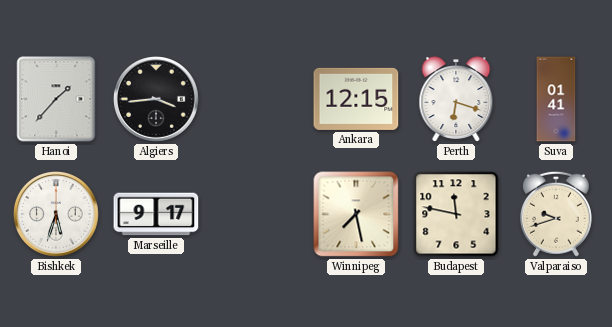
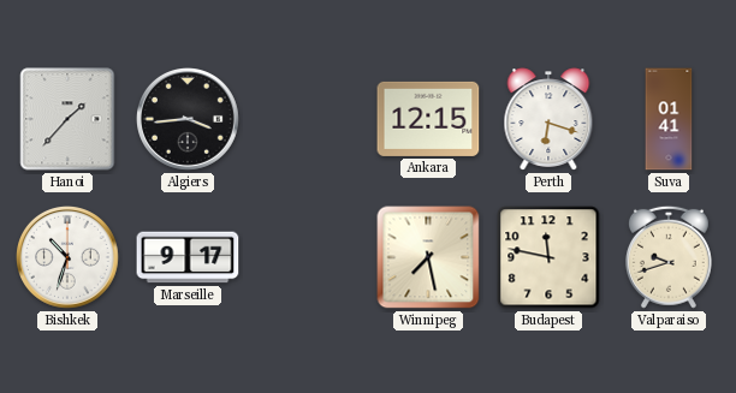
Bishkek: 5:33 -> 10:33 (69, 258)
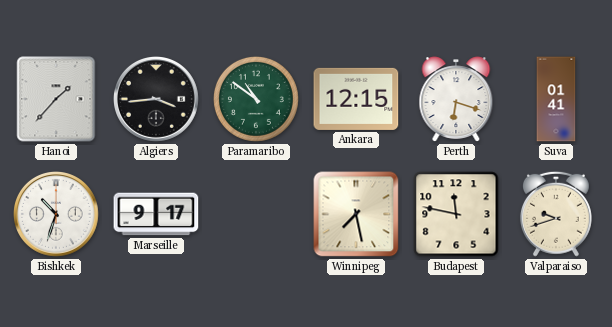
Paramaribo: none -> 10:51 (256, 99)
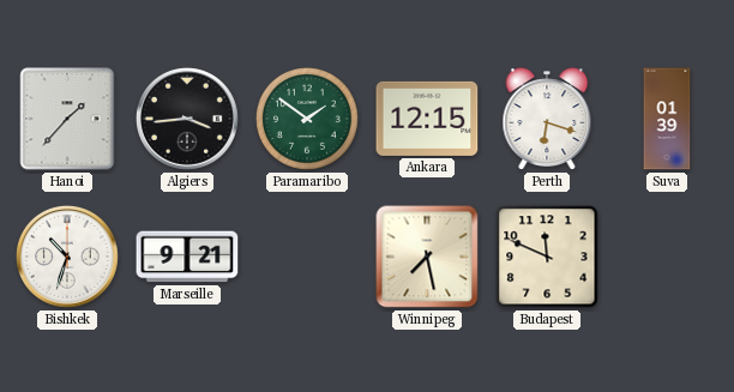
Paramaribo: 10:51 -> 1:51 (307, 119)
Suva: 01:41 -> 01:39 (667, 119)
Marseille: 9:17 -> 9:21 (187, 257)
Budapest: 11:47 -> 11:49 (547, 257)
Valparaiso: 9:42 -> none (556, 214)
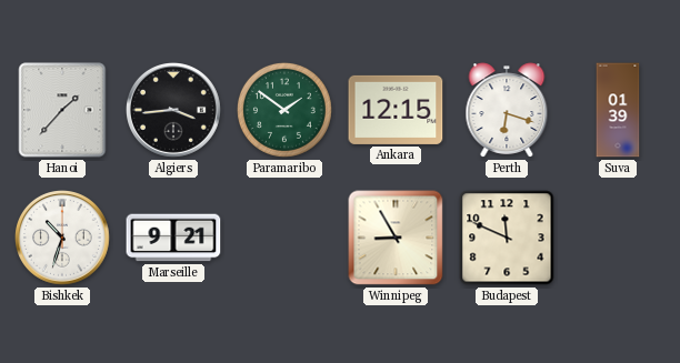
Winnipeg: 7:28 -> 8:55 (396, 238)
